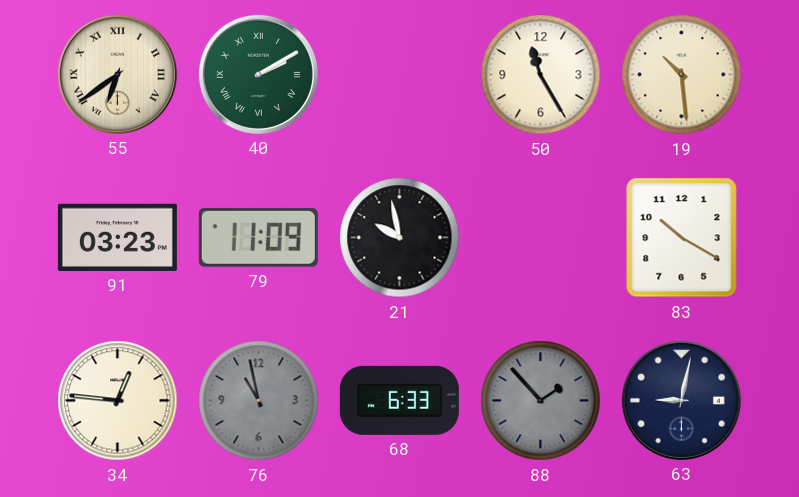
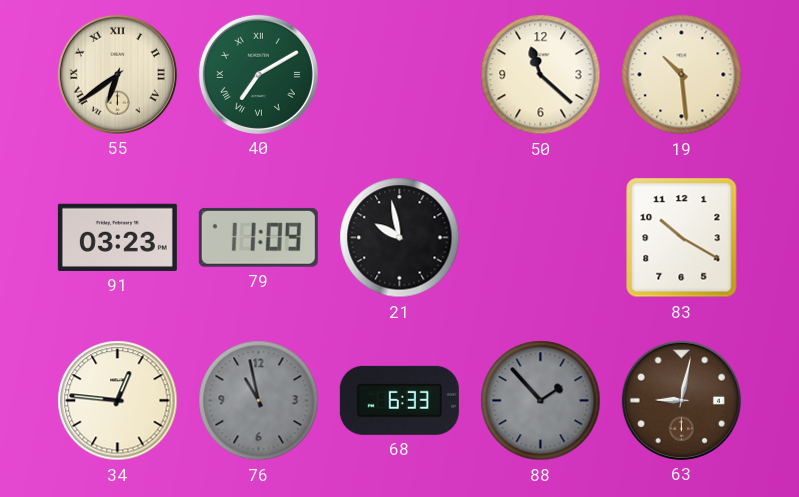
40: 2:10 -> 7:10 (258, 74)
50: 11:25 -> 11:22 (541, 75)
63 dial: navy -> brown (681, 400)
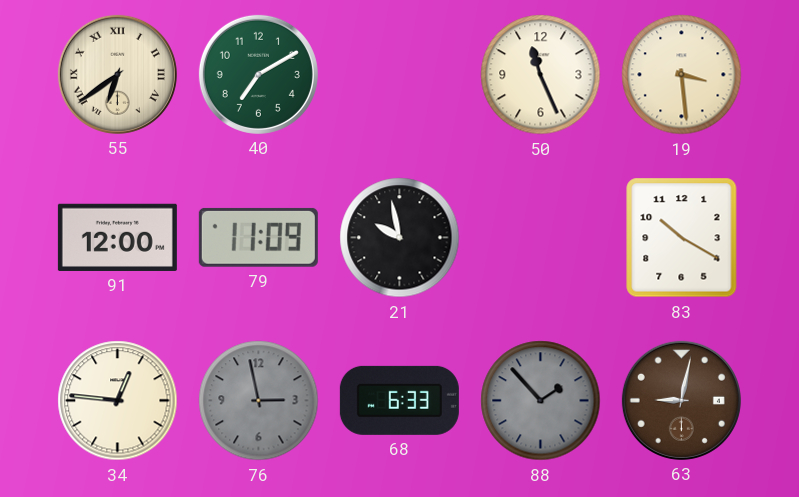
40 numerals: Roman -> Arabic (258, 74)
50: 11:22 -> 11:26 (541, 75)
19: 10:29 -> 3:29 (682, 75)
91: 03:23 -> 12:00 (117, 237)
76: 10:58 -> 2:58 (259, 401)
